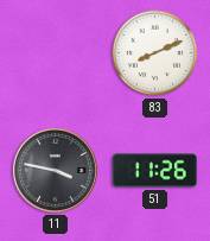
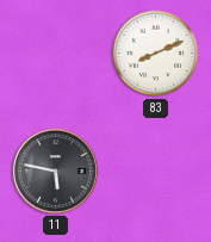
11: 3:47 -> 5:47 (55, 170)
51: 11:26 -> none (154, 171)
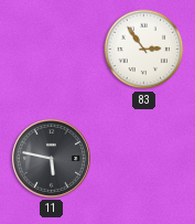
83: 8:11 -> 2:54 (144, 50)
